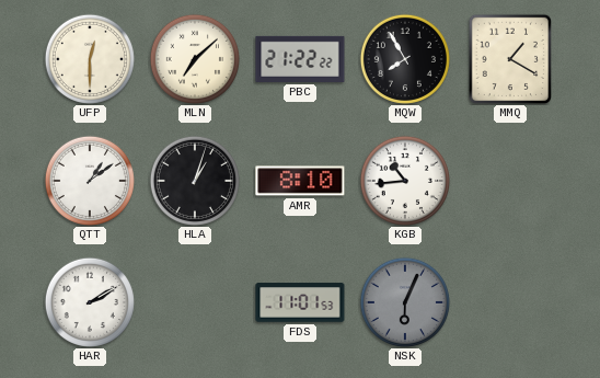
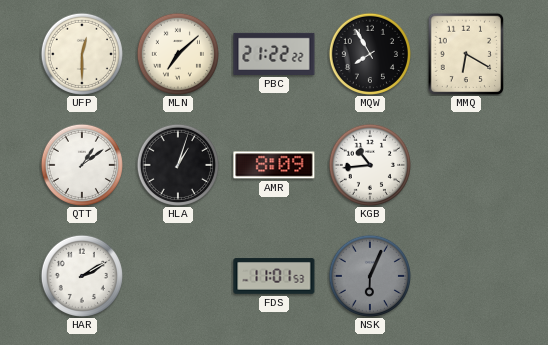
MMQ: 1:20 -> 6:20 (465, 54)
AMR: 8:10 -> 8:09 (274, 165)
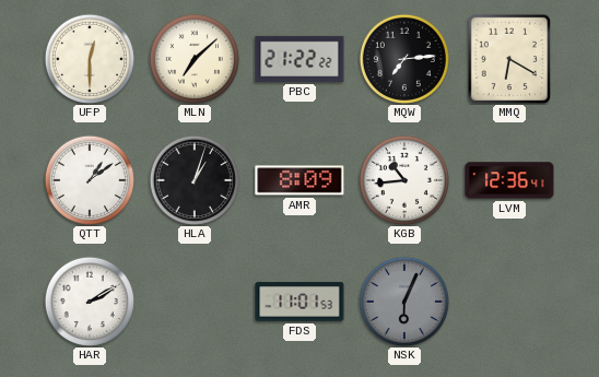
MQW: 7:55 -> 7:14 (404, 59)
LVM: none -> 12:36 (509, 180)
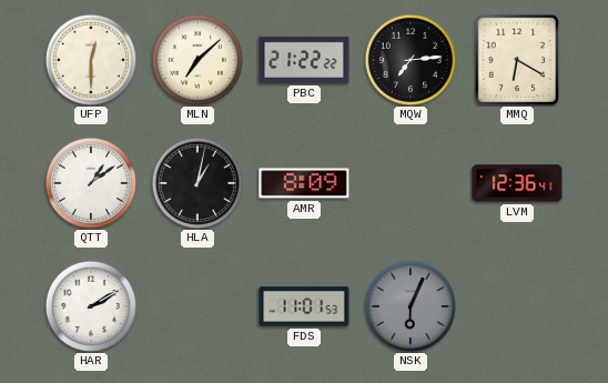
HLA: 1:03 -> 1:02 (197, 183)
KGB: 10:44 -> none (404, 180)
